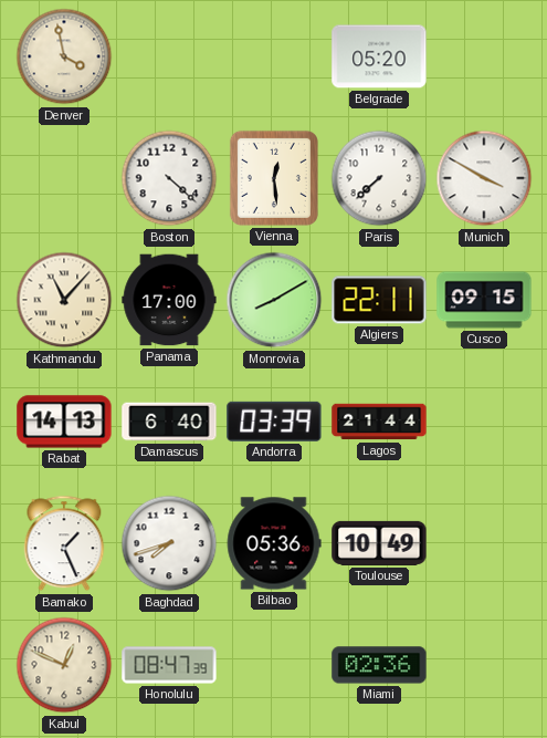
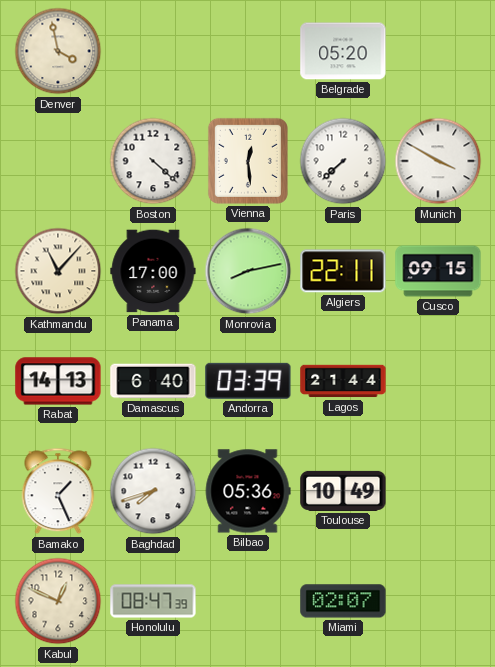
Monrovia: 8:10 -> 8:13 (248, 271)
Miami: 02:36 -> 02:07 (343, 601)
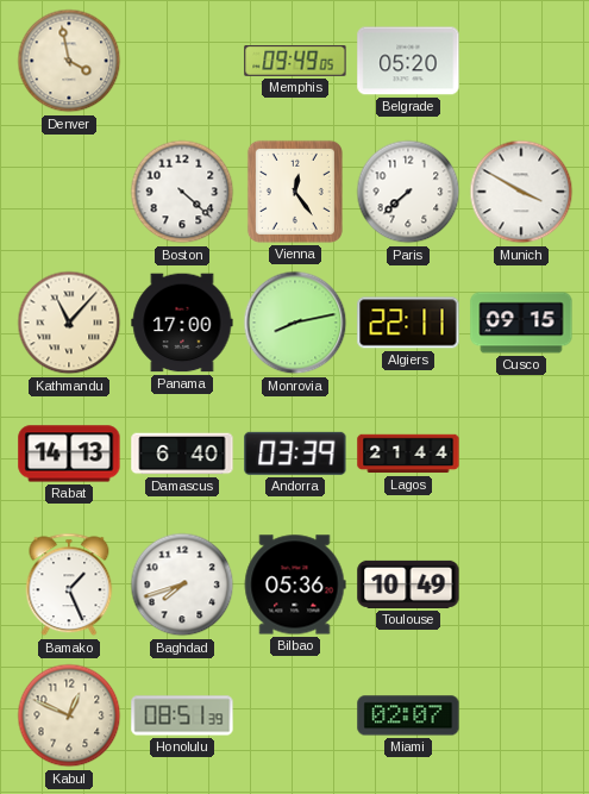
Memphis: none -> 09:49 (295, 62)
Vienna: 12:29 -> 12:24 (295, 192)
Honolulu: 08:47 -> 08:51 (182, 715)
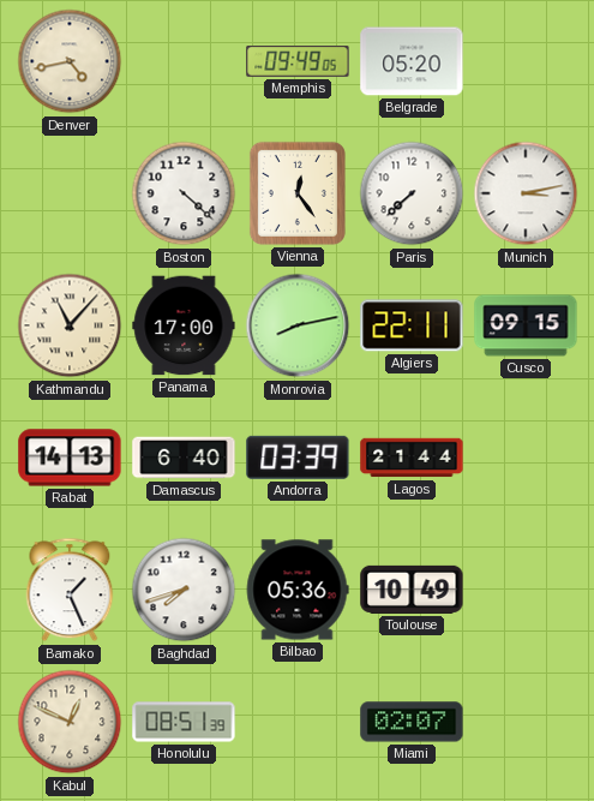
Denver: 3:58 -> 4:43 (70, 61)
Munich: 3:50 -> 3:13 (526, 193)
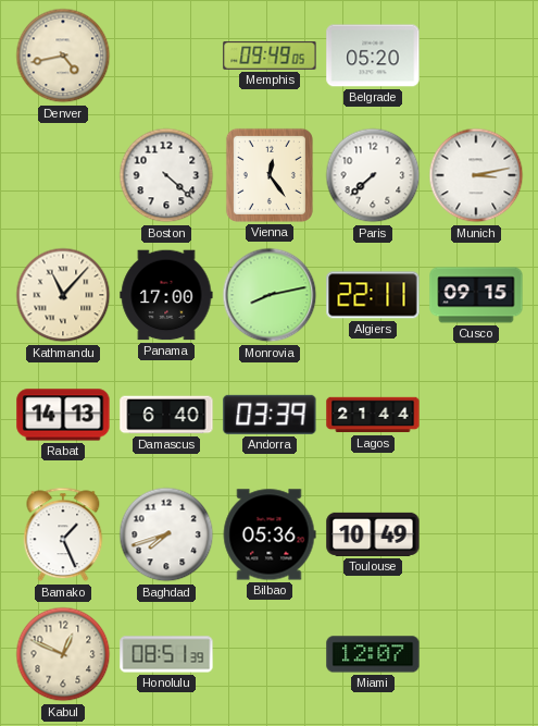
Miami: 02:07 -> 12:07 (373, 654)
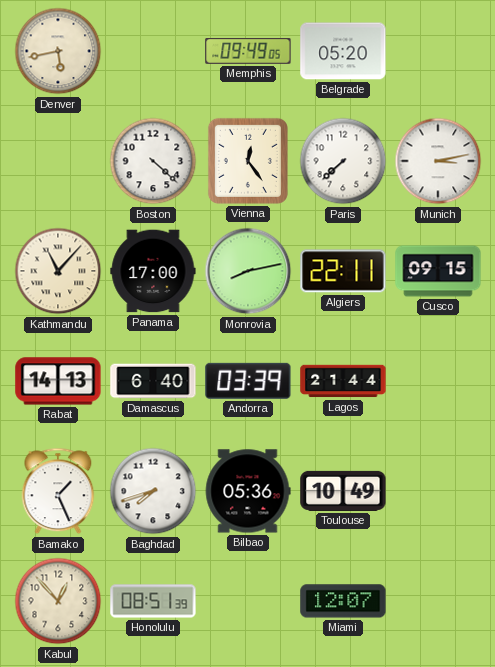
Denver: 4:43 -> 5:43 (58, 51)
Kabul: 12:49 -> 12:53 (58, 601)
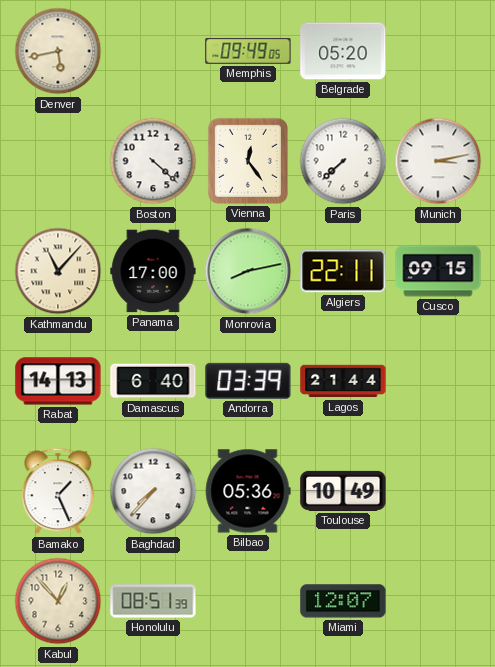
Baghdad: 7:42 -> 7:37 (153, 491)
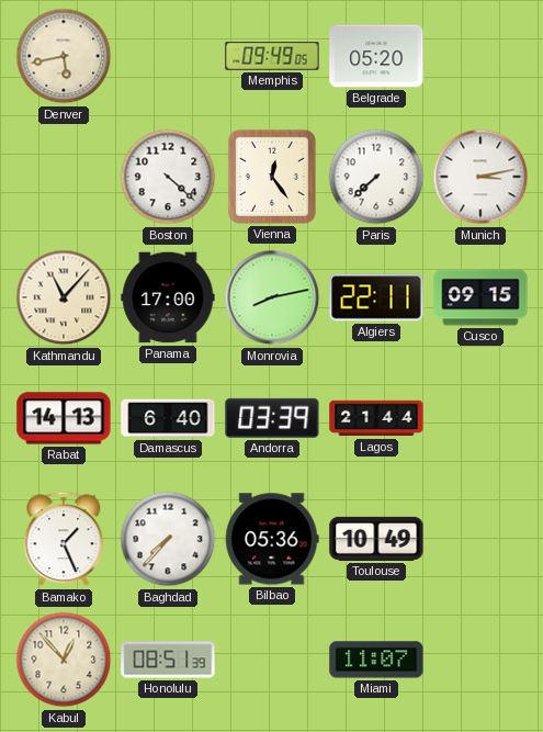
Miami: 12:07 -> 11:07 (376, 660)
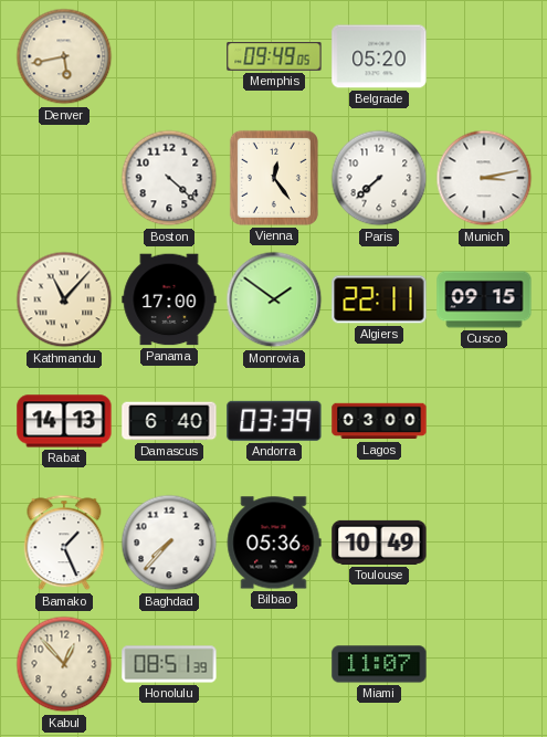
Monrovia: 8:13 -> 1:51 (274, 299)
Lagos: 21:44 -> 03:00 (379, 421)
